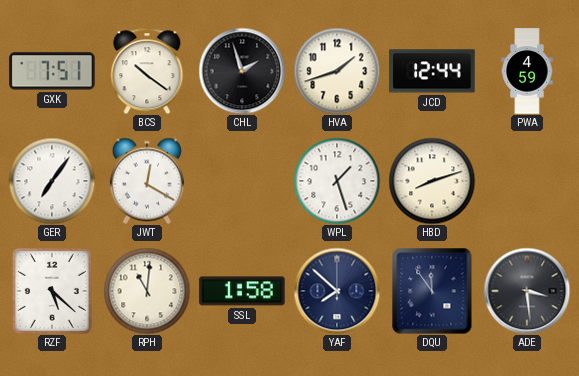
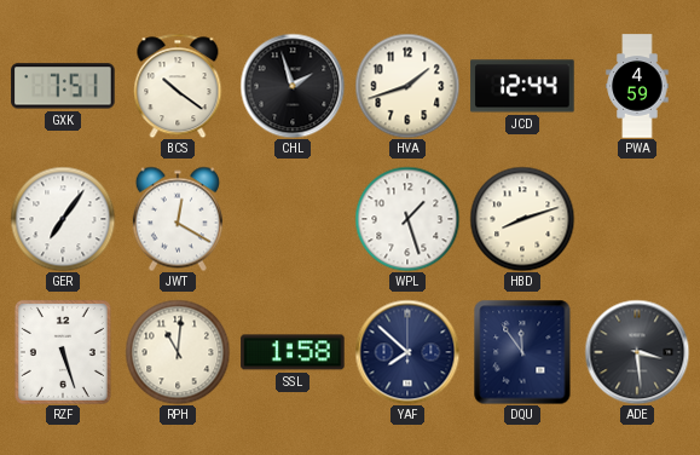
RZF: 5:22 -> 5:27 (63, 352)
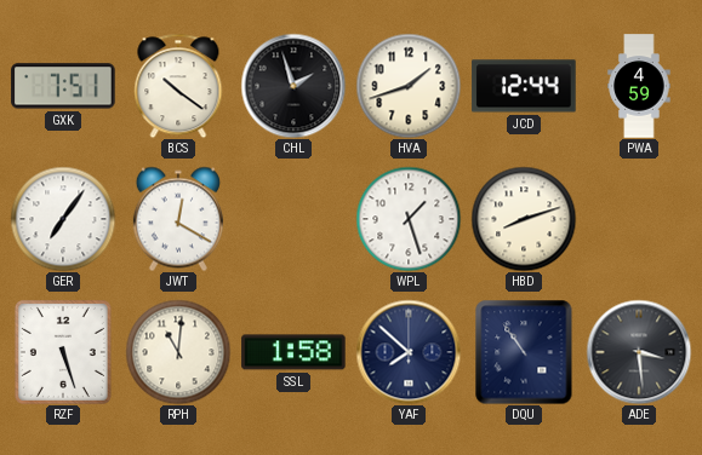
DQU: 11:54 -> 10:54 (524, 352)
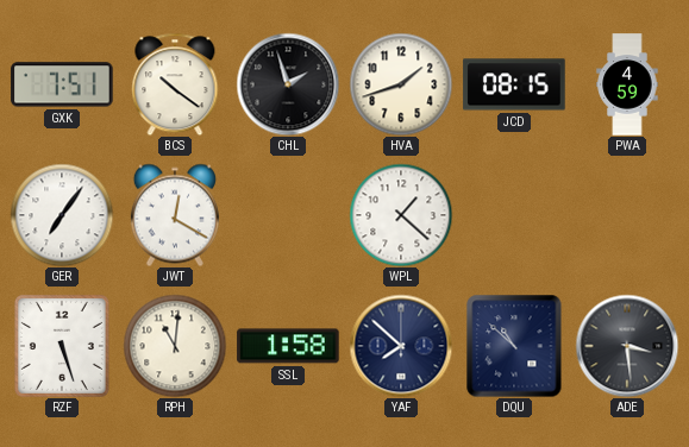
JCD: 12:44 -> 08:15 (514, 84)
WPL: 1:27 -> 1:22 (401, 215)
HBD: 8:12 -> none (524, 219)
DQU: 10:54 -> 10:52 (514, 346)
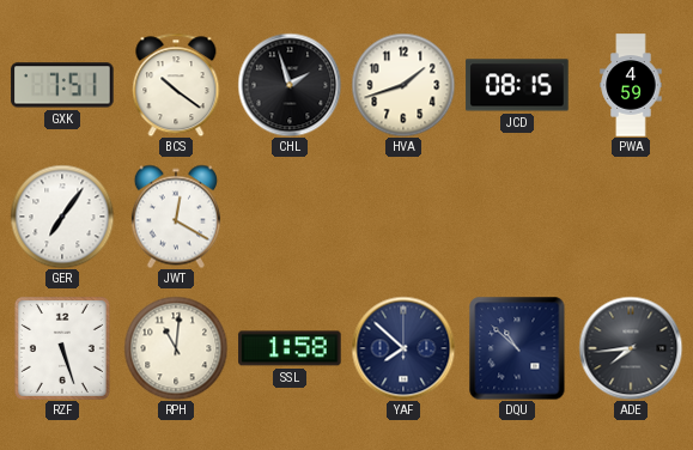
WPL: 1:22 -> none (401, 215)
ADE: 3:29 -> 7:44 (631, 348)
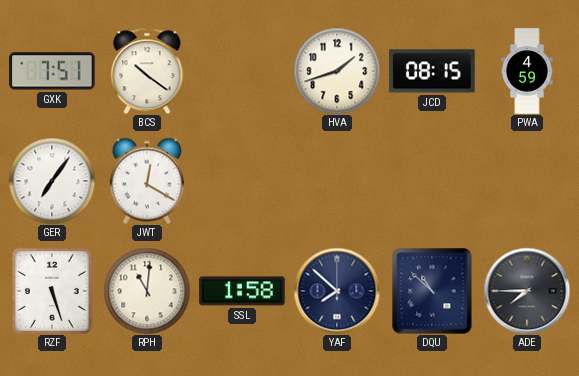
CHL: 1:57 -> none (290, 85)
ADE: 7:44 -> 7:45 (527, 291)
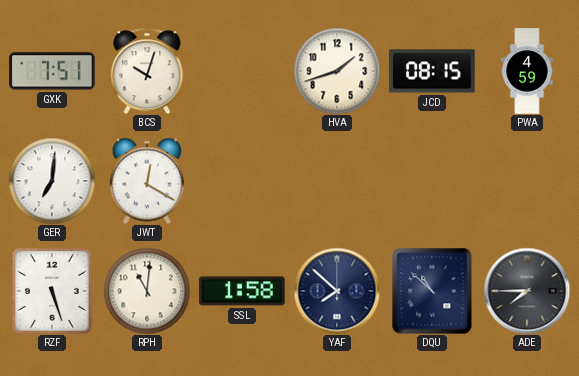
BCS: 10:21 -> 10:03 (147, 71)
GER: 7:06 -> 7:01 (52, 181)
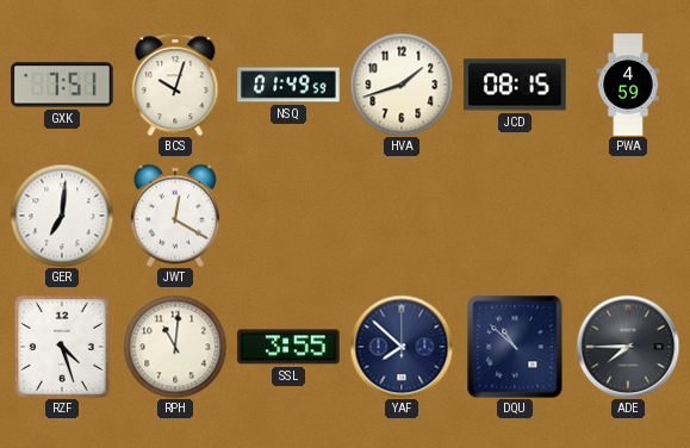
NSQ: none -> 01:49 (288, 85)
RZF: 5:27 -> 4:27 (62, 347)
SSL: 1:58 -> 3:55 (288, 347)
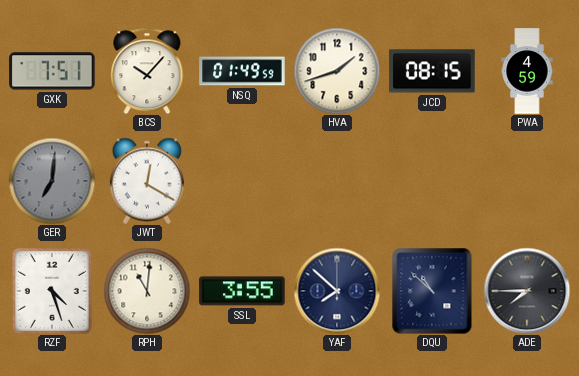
BCS: 10:03 -> 10:07 (147, 71)
GER dial: white -> grey (52, 181)
